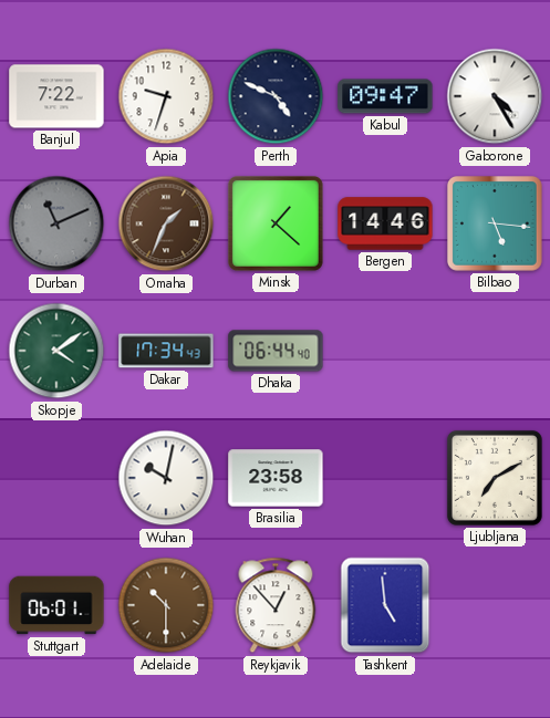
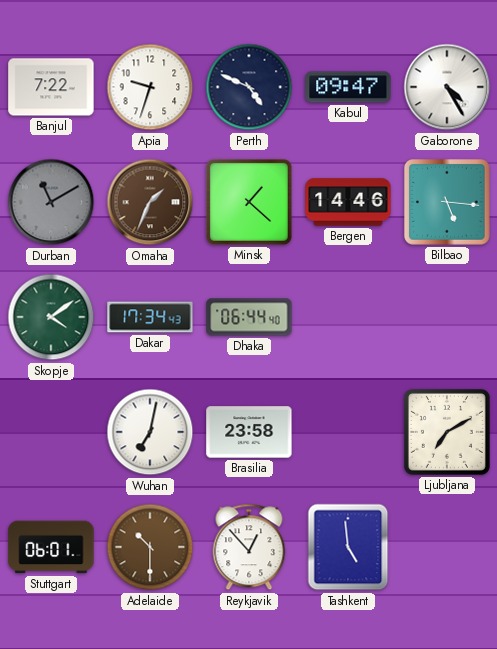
Durban: 11:11 -> 11:10 (51, 202)
Wuhan: 10:02 -> 7:02 (150, 432)
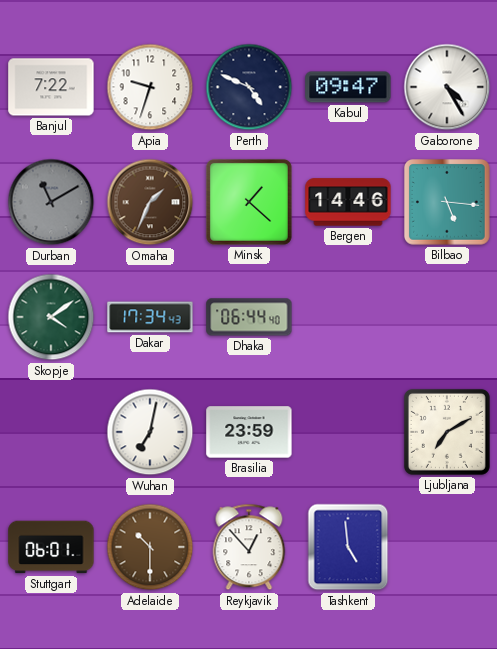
Brasilia: 23:58 -> 23:59 (249, 432)
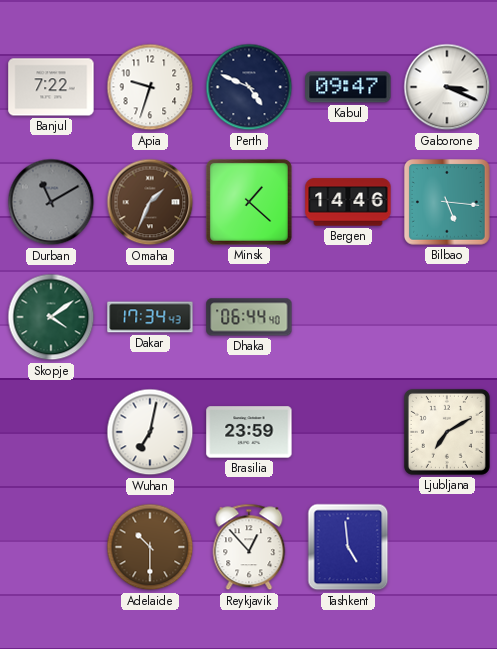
Gaborone: 4:25 -> 3:19 (447, 87)
Stuttgart: 06:01 -> none (51, 547)
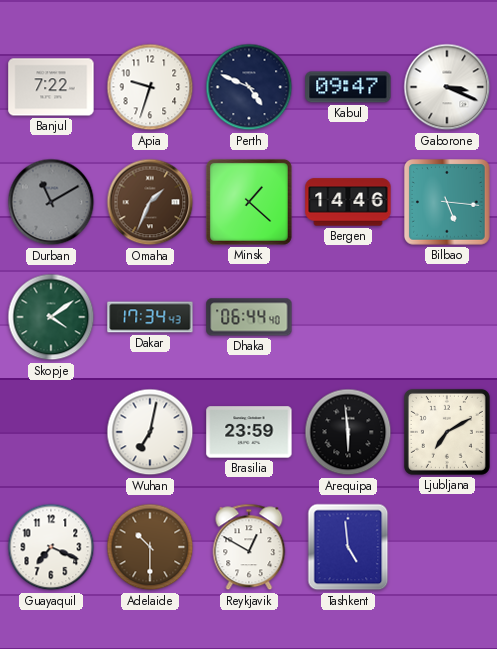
Arequipa: none -> 5:59 (348, 432)
Guayaquil: none -> 7:19 (51, 547)
Reykjavik: 12:53 -> 12:50 (249, 547)
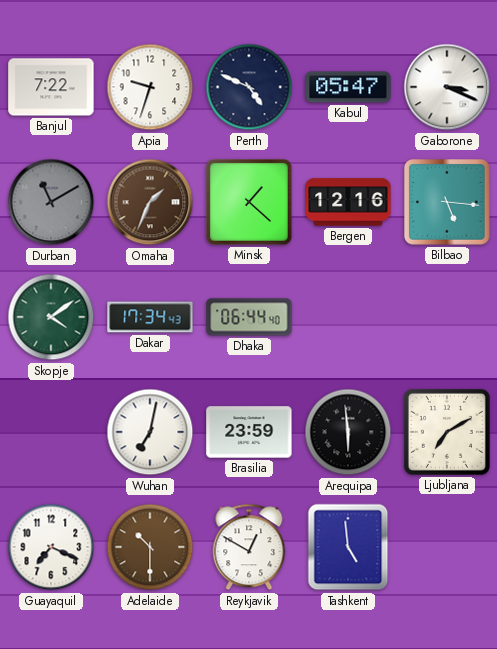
Kabul: 09:47 -> 05:47 (348, 87)
Bergen: 14:46 -> 12:16 (348, 202)
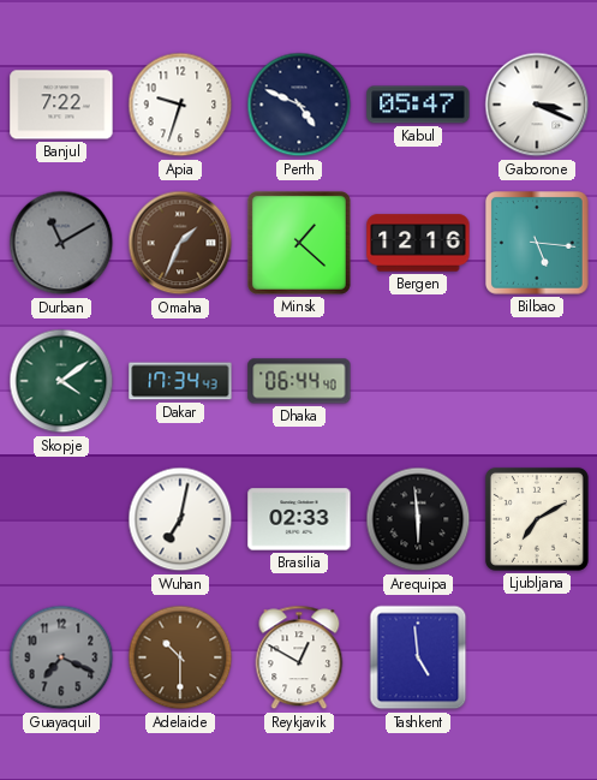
Brasilia: 23:59 -> 02:33 (299, 519)
Guayaquil dial: white -> grey (61, 657)
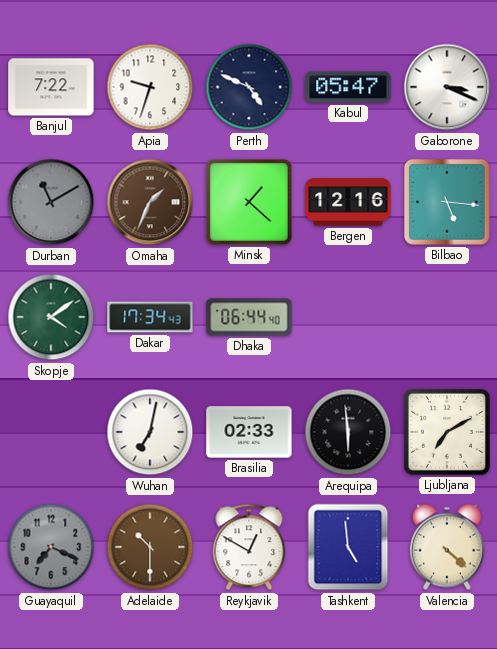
Valencia: none -> 4:22 (447, 547)
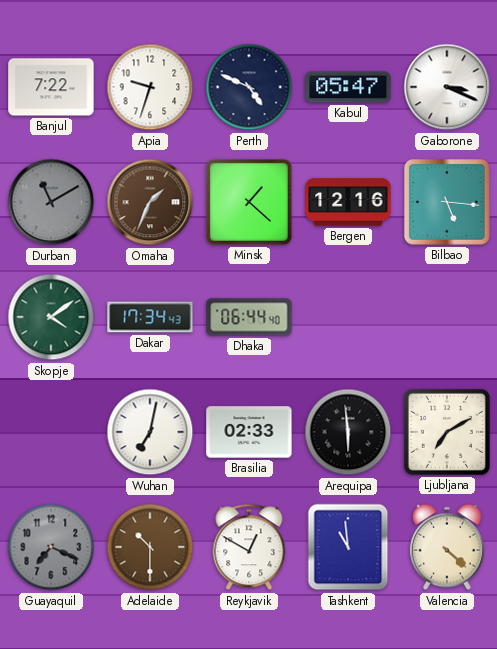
Tashkent: 4:59 -> 10:59 (348, 547)
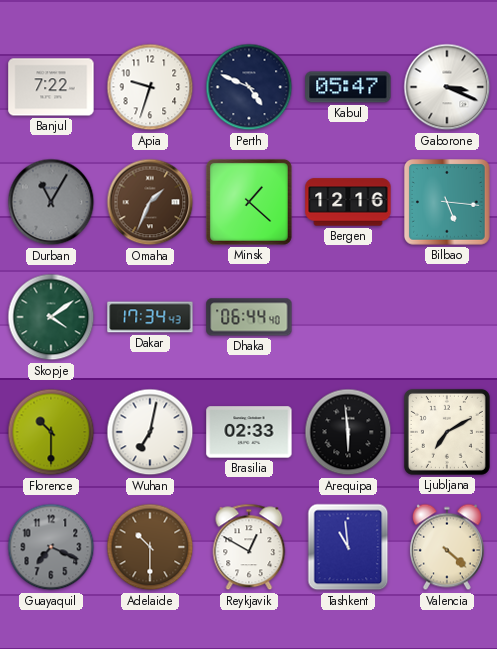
Durban: 11:10 -> 11:05 (51, 202)
Florence: none -> 10:30 (51, 432)
